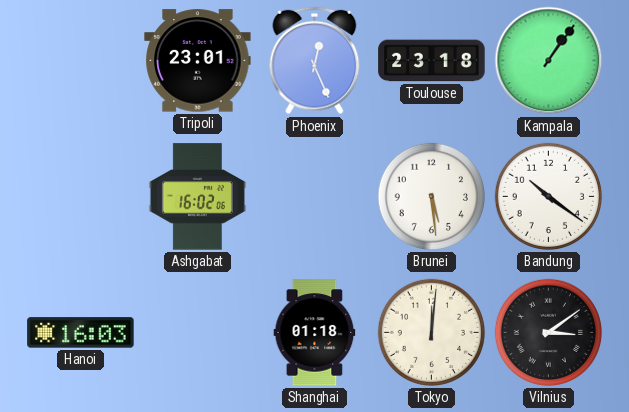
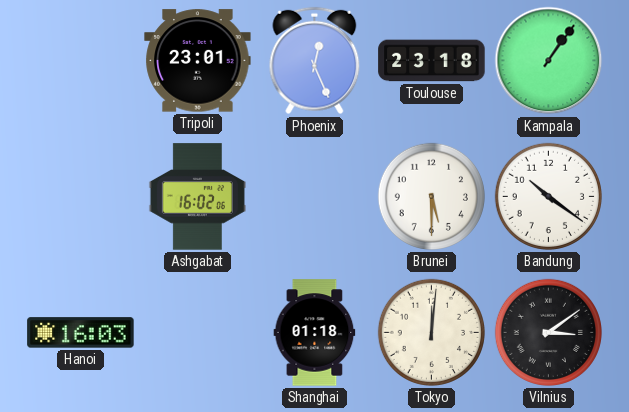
Brunei: 5:29 -> 5:30 (431, 196)
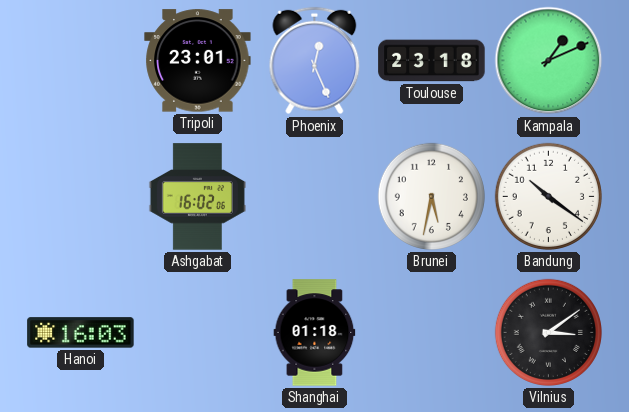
Kampala: 1:06 -> 1:11 (549, 61)
Brunei: 5:30 -> 5:32 (431, 196)
Tokyo: 12:01 -> none (431, 332)
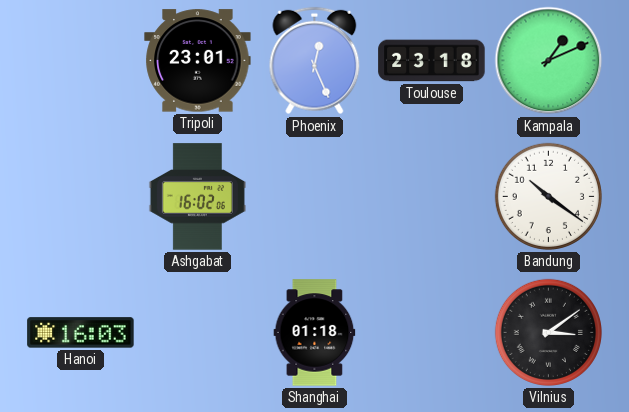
Brunei: 5:32 -> none (431, 196)
